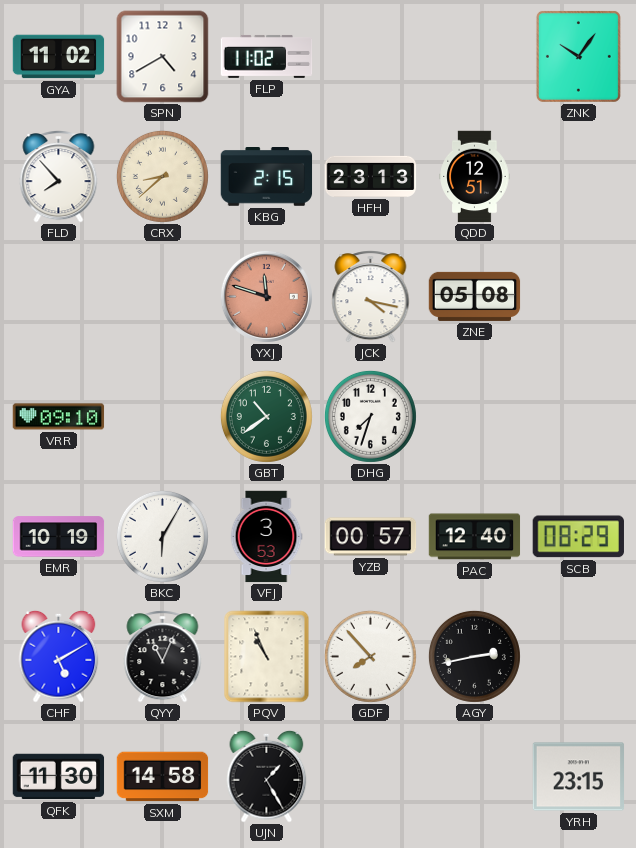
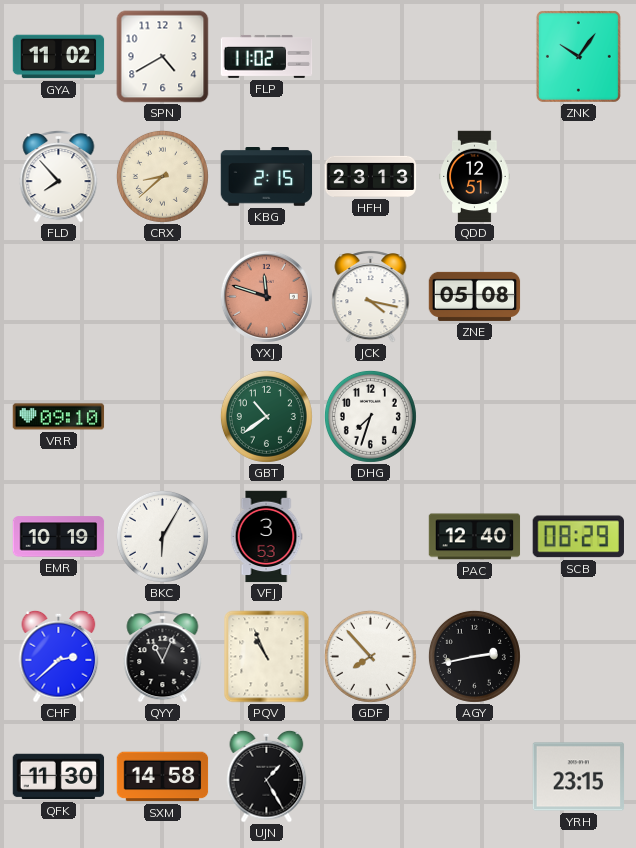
YZB: 00:57 -> none (371, 537)
CHF: 5:10 -> 2:38 (59, 656)
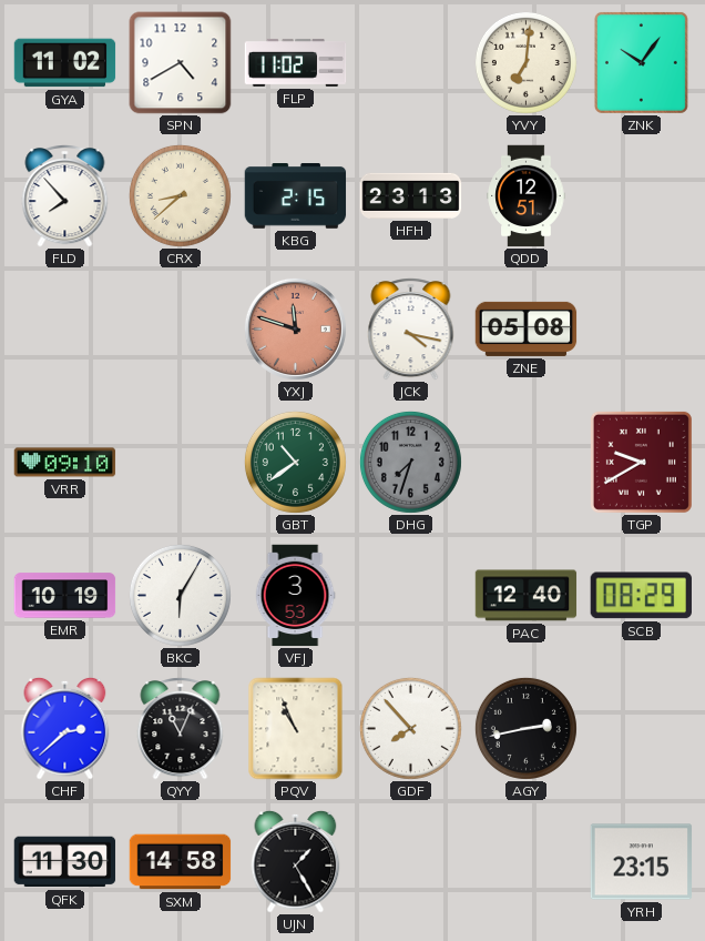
YVY: none -> 7:01 (525, 62)
DHG dial: white -> grey (410, 462)
TGP: none -> 9:40 (641, 462)
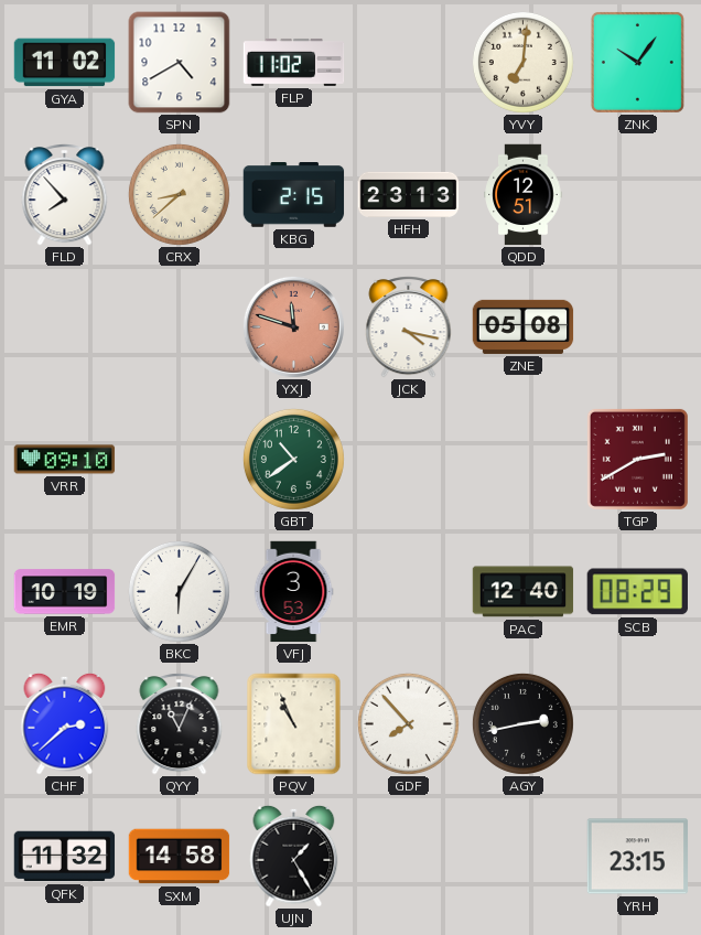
DHG: 7:33 -> none (410, 462)
TGP: 9:40 -> 2:40 (637, 459)
QFK: 11:30 -> 11:32 (65, 857)
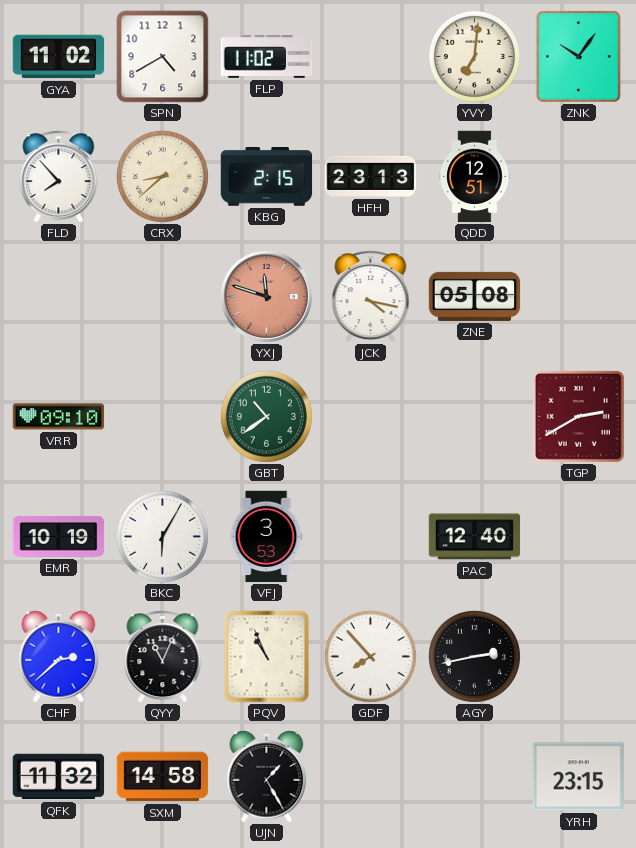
SCB: 08:29 -> none (637, 592)
